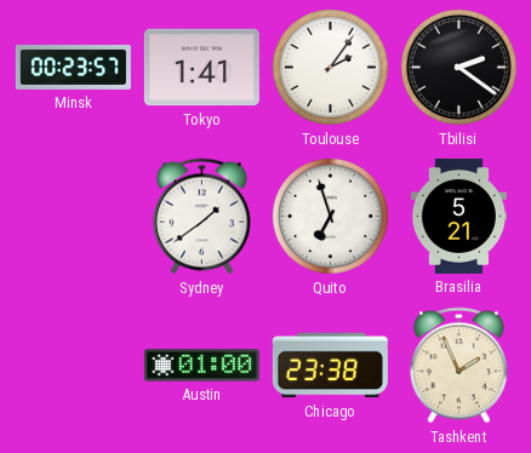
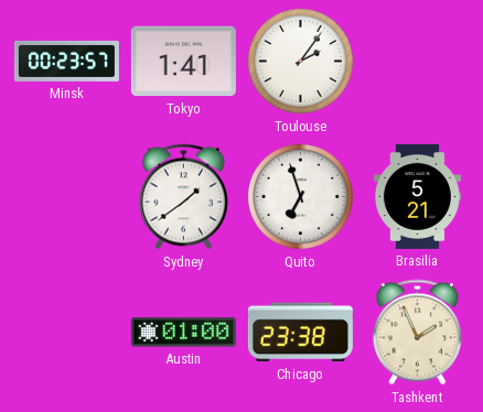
Tbilisi: 2:21 -> none (458, 67)
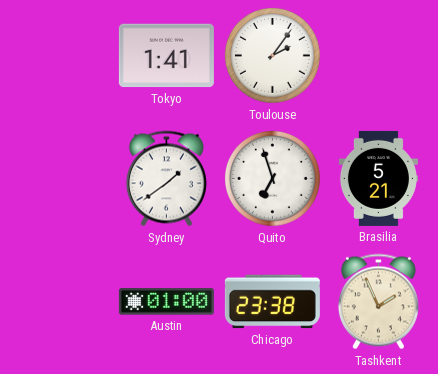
Minsk: 00:23 -> none (66, 61)
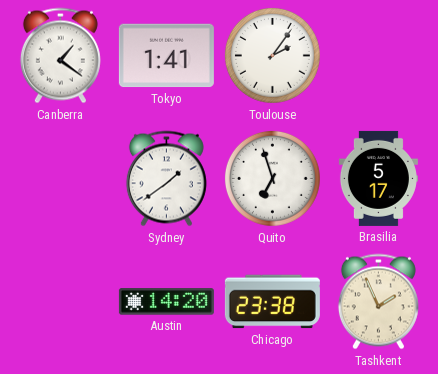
Canberra: none -> 1:21 (60, 56)
Brasilia: 5:21 -> 5:17 (378, 178)
Austin: 01:00 -> 14:20 (166, 302)
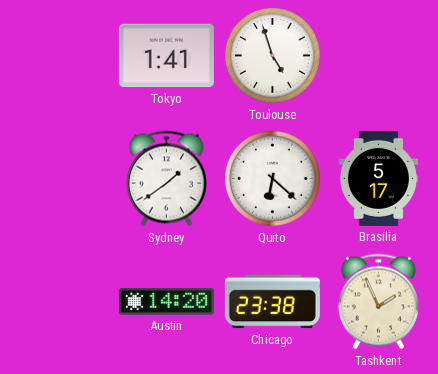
Canberra: 1:21 -> none (60, 56)
Toulouse: 2:06 -> 4:57 (272, 55)
Quito: 6:57 -> 6:22 (272, 178)
